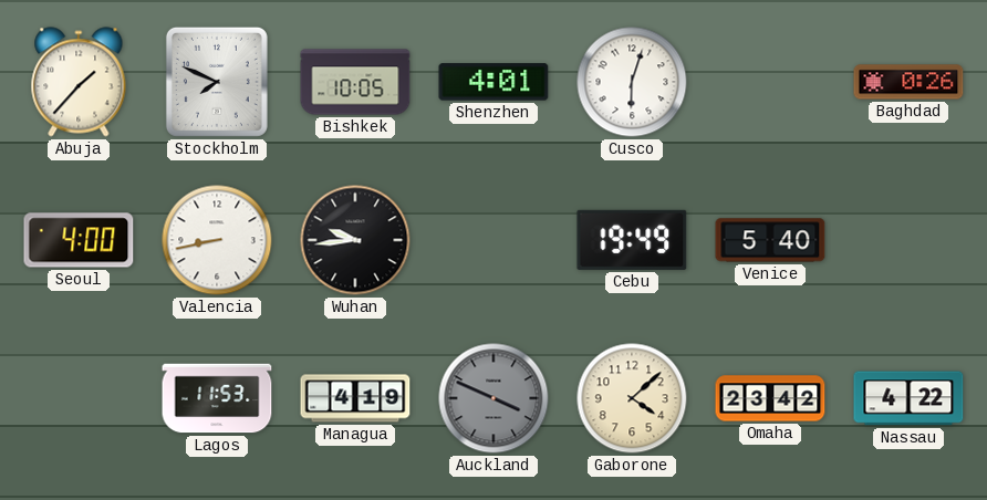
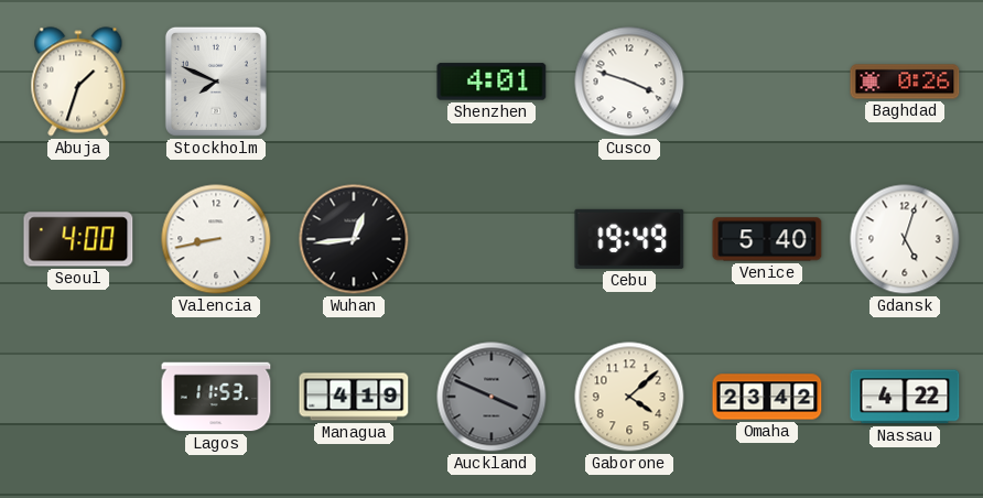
Abuja: 1:37 -> 1:33 (78, 82)
Bishkek: 10:05 -> none (355, 82)
Cusco: 6:03 -> 3:48 (629, 82)
Wuhan: 9:44 -> 12:44 (354, 239)
Gdansk: none -> 5:03 (905, 239)
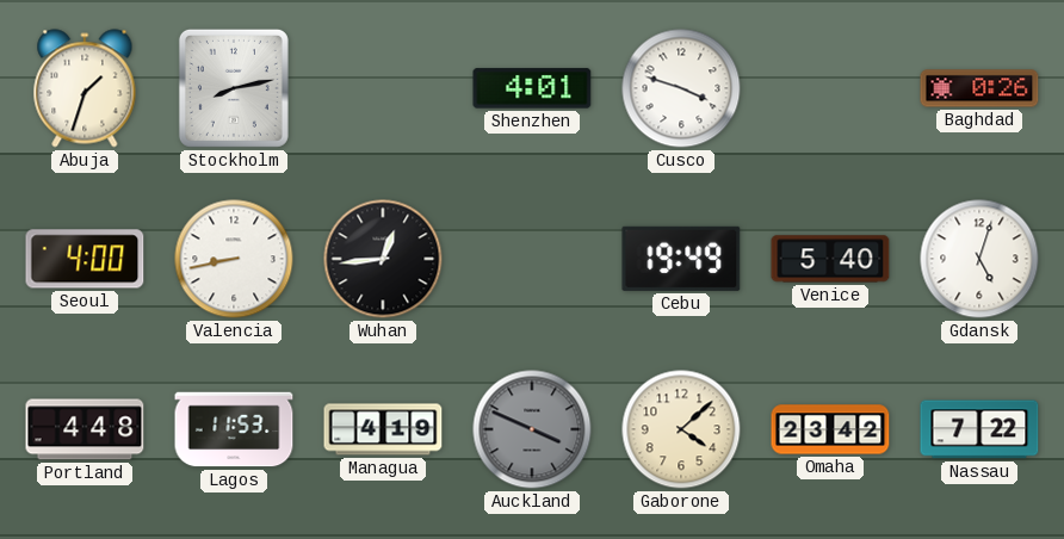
Stockholm: 7:49 -> 8:13 (234, 88)
Portland: none -> 4:48 (85, 429)
Nassau: 4:22 -> 7:22 (979, 429)
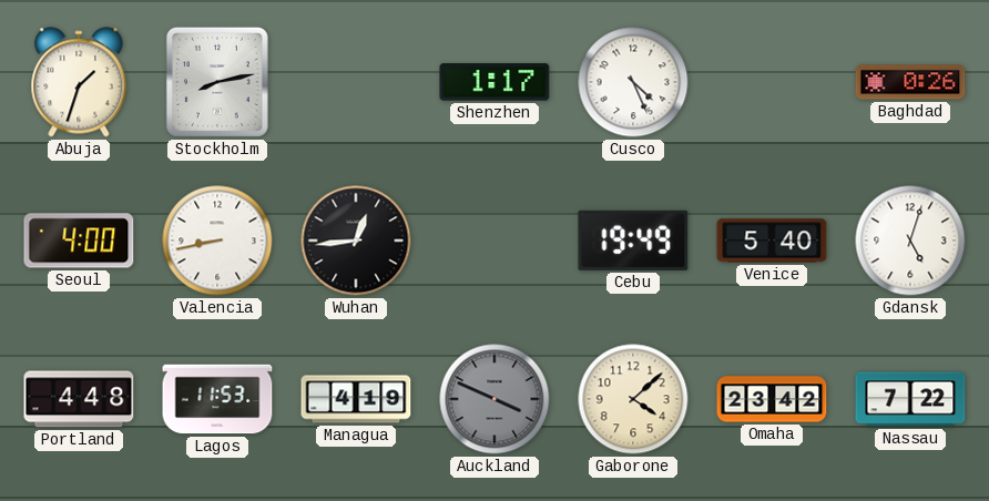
Shenzhen: 4:01 -> 1:17 (494, 82)
Cusco: 3:48 -> 4:26 (633, 82)
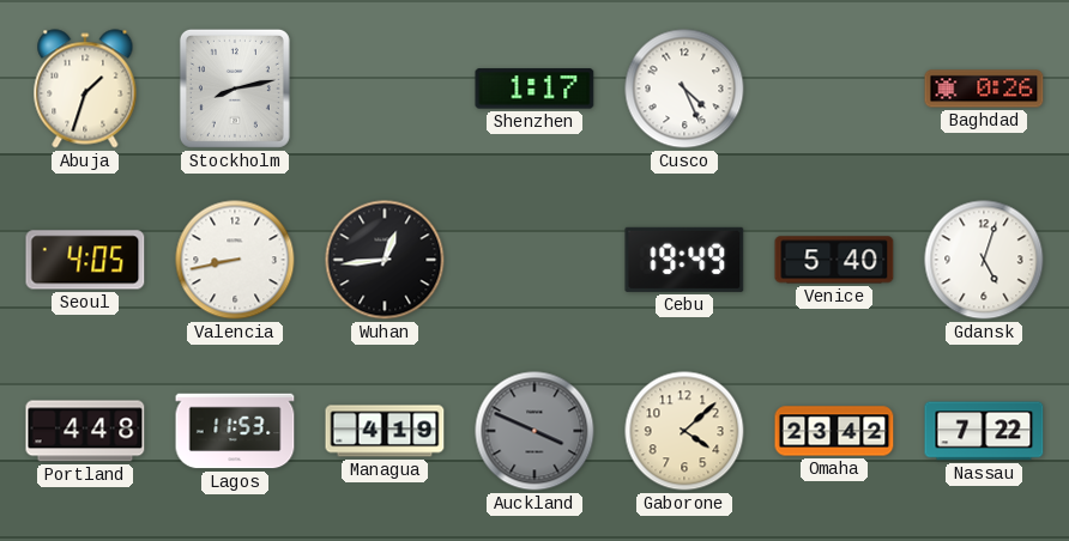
Seoul: 4:00 -> 4:05 (85, 260)
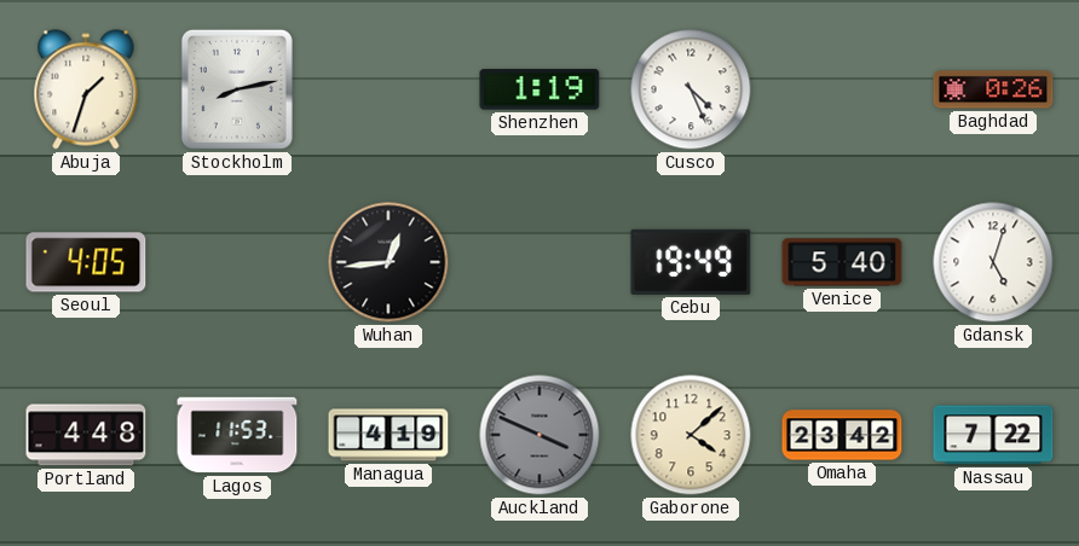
Shenzhen: 1:17 -> 1:19 (539, 89)
Valencia: 8:43 -> none (235, 260)
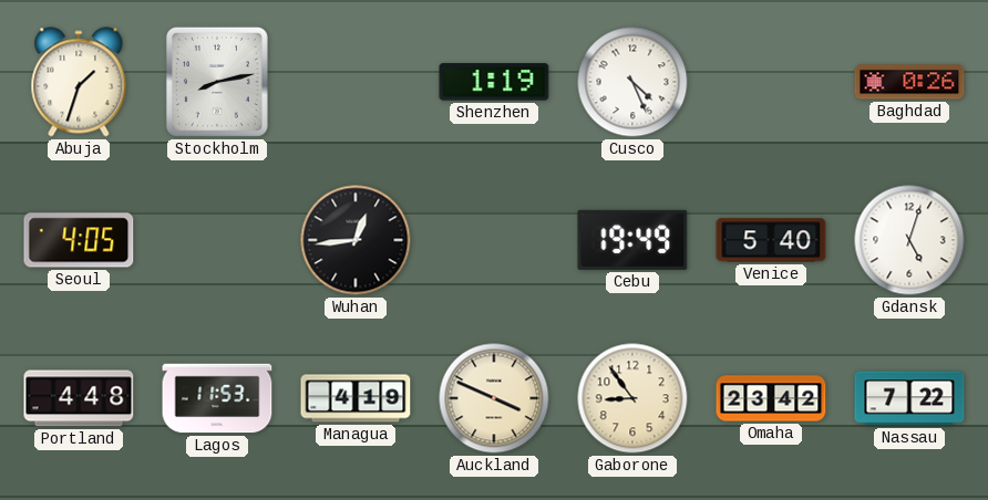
Auckland dial: grey -> cream (494, 398)
Gaborone: 4:08 -> 8:54 (632, 398)
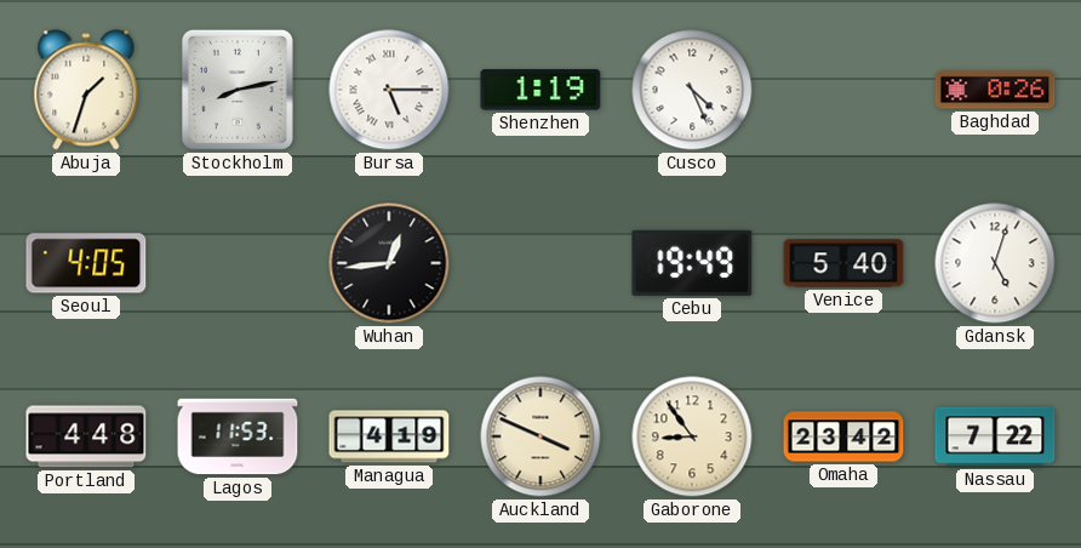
Bursa: none -> 5:15 (389, 90)
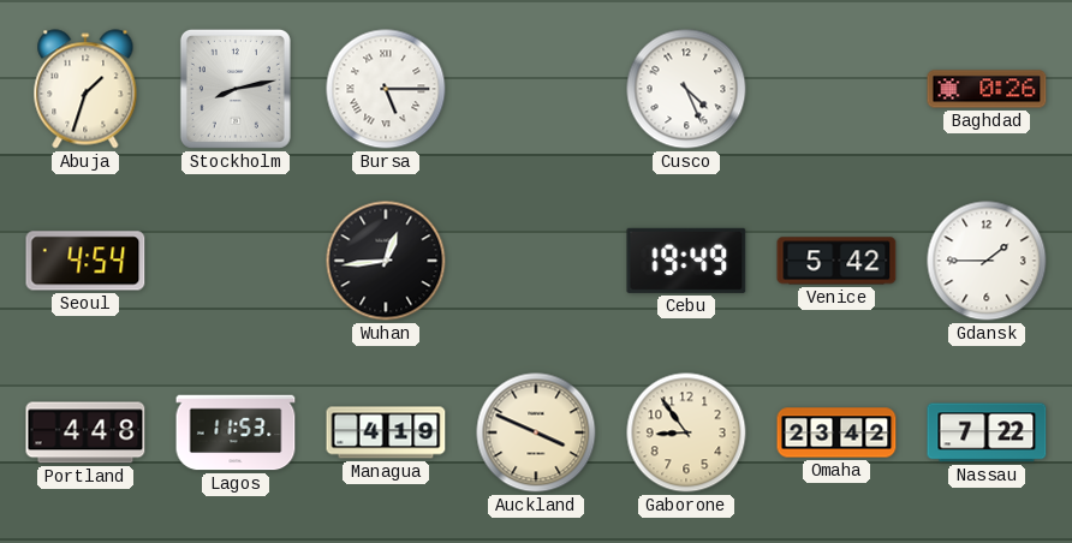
Shenzhen: 1:19 -> none (540, 90)
Seoul: 4:05 -> 4:54 (85, 261)
Venice: 5:40 -> 5:42 (836, 261)
Gdansk: 5:03 -> 1:45 (987, 261)
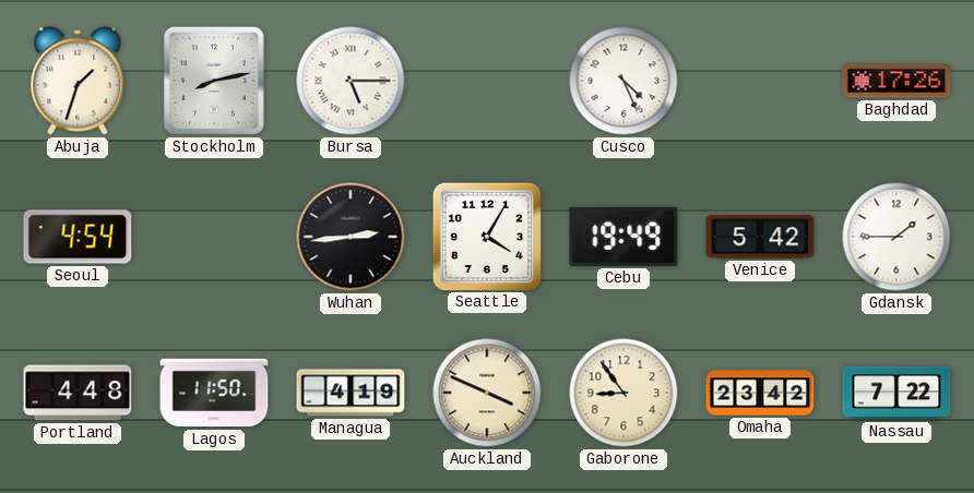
Baghdad: 0:26 -> 17:26 (896, 81)
Wuhan: 12:44 -> 2:44 (351, 237)
Seattle: none -> 4:05 (486, 236)
Lagos: 11:53 -> 11:50 (214, 393)
